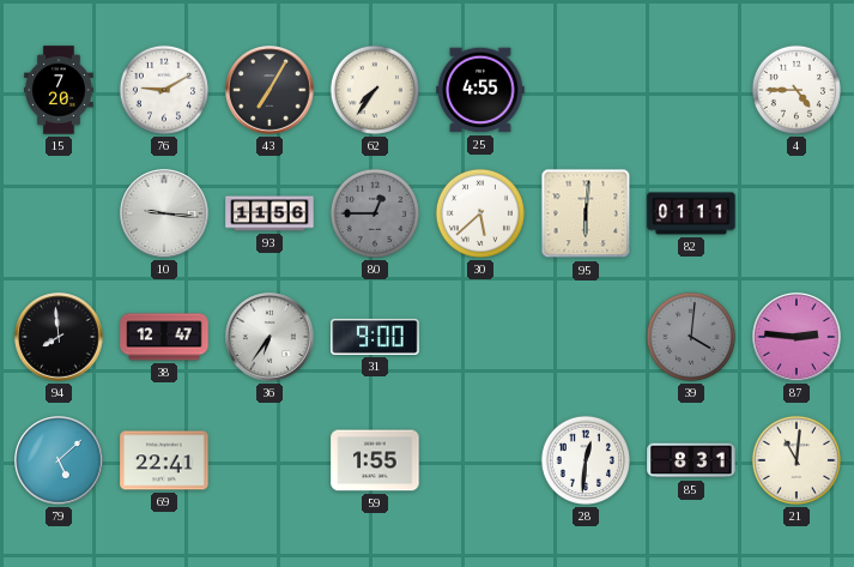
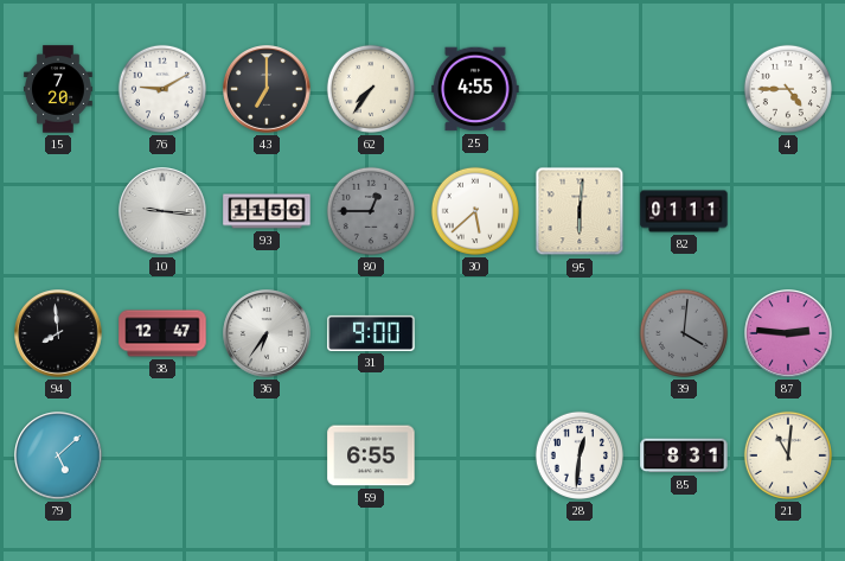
43: 7:05 -> 7:00 (267, 89)
69: 22:41 -> none (164, 460)
59: 1:55 -> 6:55 (371, 455)
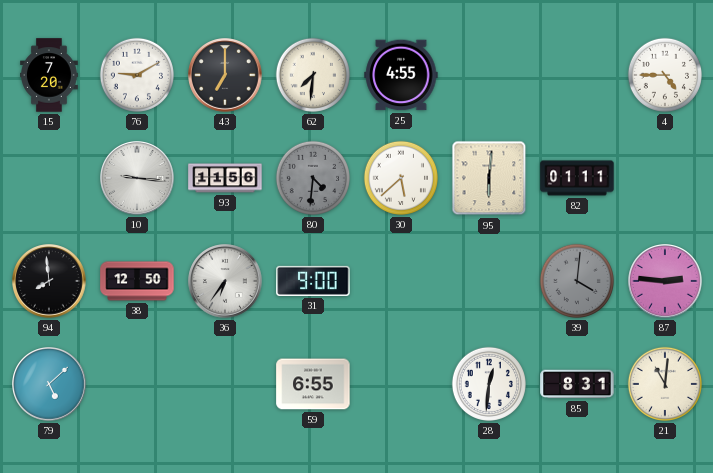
62: 7:36 -> 7:31 (313, 75)
80: 12:45 -> 4:31 (313, 178)
38: 12:47 -> 12:50 (137, 281)
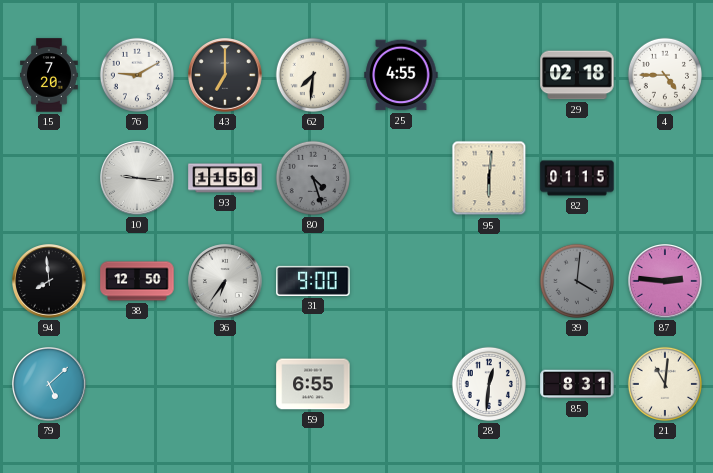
29: none -> 02:18 (577, 75)
80: 4:31 -> 4:27 (313, 178)
30: 5:38 -> none (401, 178)
82: 01:11 -> 01:15 (577, 178)
